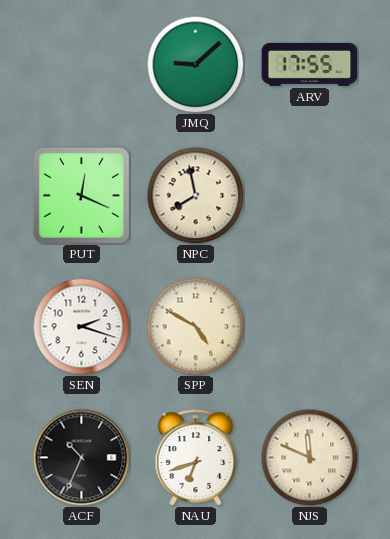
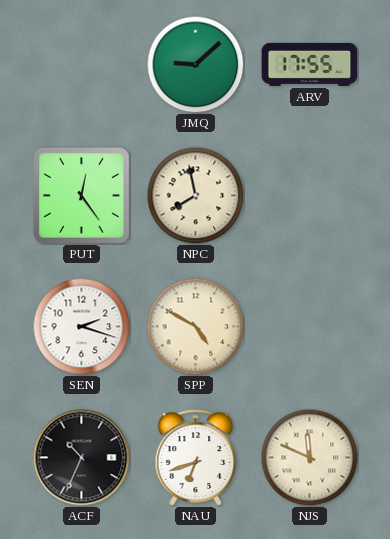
PUT: 12:19 -> 12:24 (81, 195)
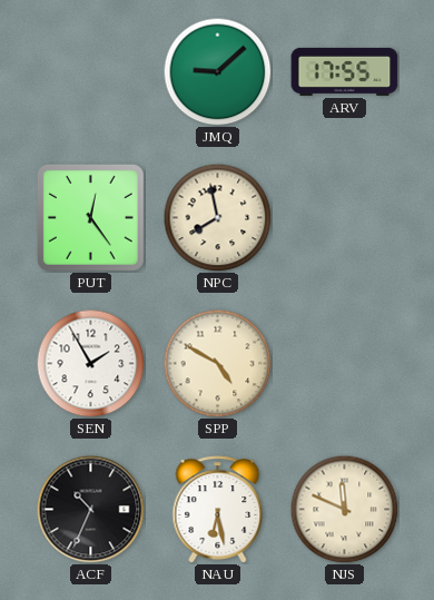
SEN: 2:18 -> 1:55 (90, 363)
NAU: 6:42 -> 6:28 (218, 510)
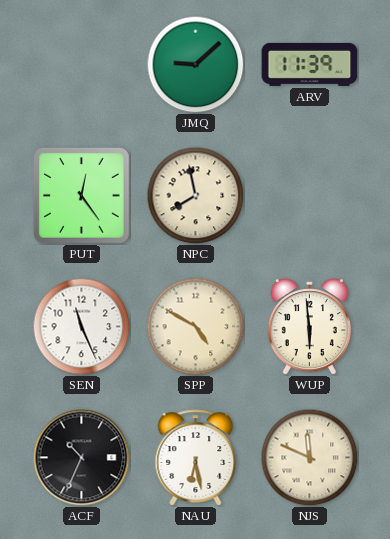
ARV: 17:55 -> 11:39 (310, 64)
SEN: 1:55 -> 11:26 (81, 326)
WUP: none -> 5:59 (309, 327)
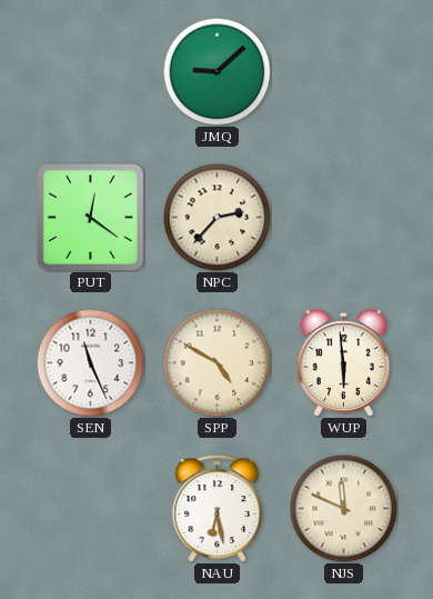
ARV: 11:39 -> none (310, 64)
PUT: 12:24 -> 12:21 (90, 217)
NPC: 7:58 -> 2:37 (216, 217)
ACF: 10:34 -> none (82, 458)
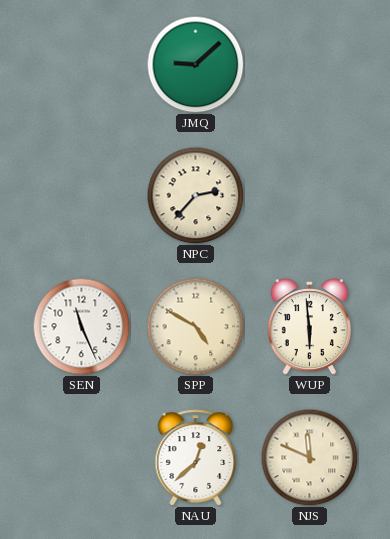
PUT: 12:21 -> none (90, 217)
NAU: 6:28 -> 12:38 (196, 458)
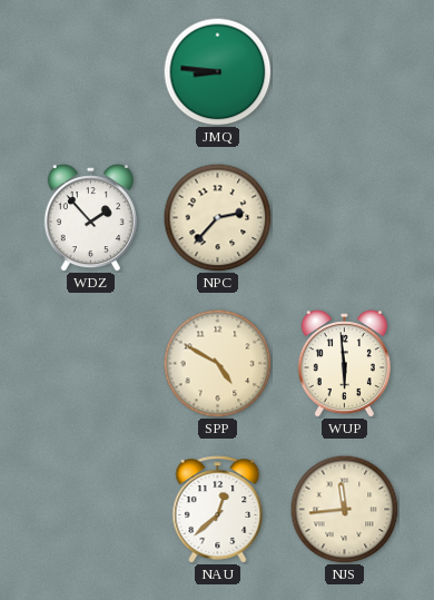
JMQ: 9:08 -> 8:46 (217, 71)
WDZ: none -> 1:53 (90, 218)
SEN: 11:26 -> none (81, 326)
NJS: 11:49 -> 11:44 (344, 509)
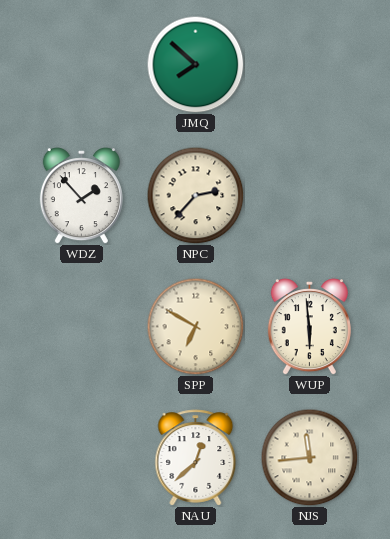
JMQ: 8:46 -> 7:52 (195, 64)
SPP: 4:50 -> 6:50 (195, 326)
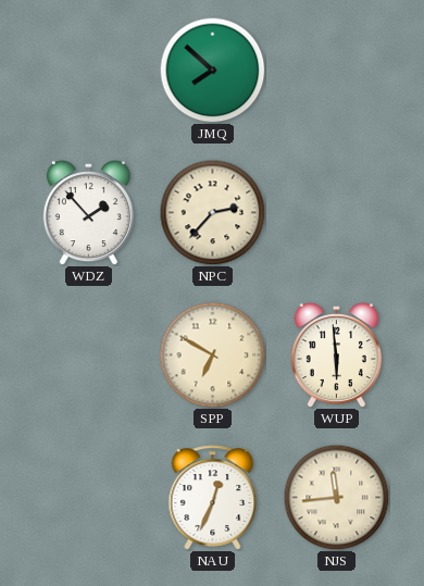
NAU: 12:38 -> 12:34 (213, 498)
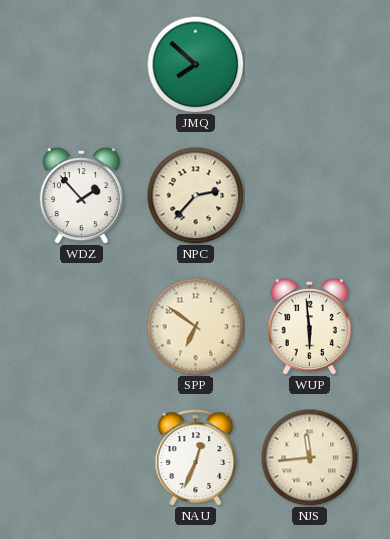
SPP: 6:50 -> 6:51 (195, 326)
